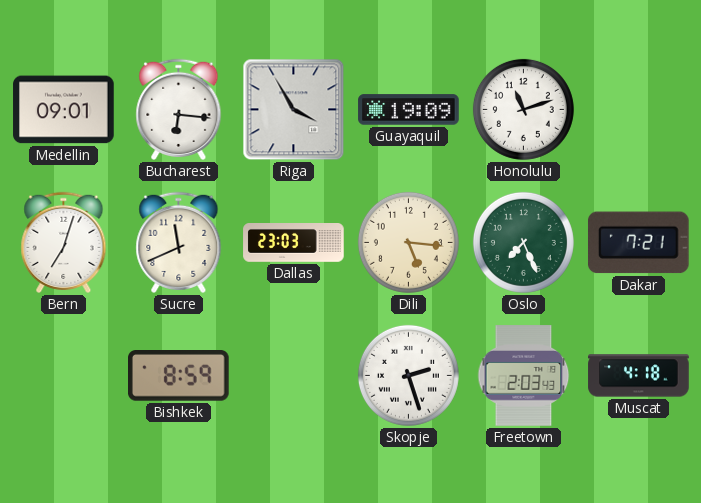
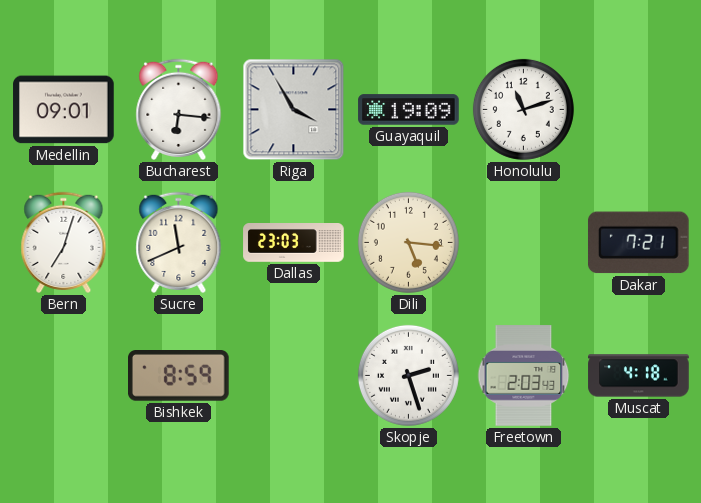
Oslo: 7:26 -> none (523, 242)
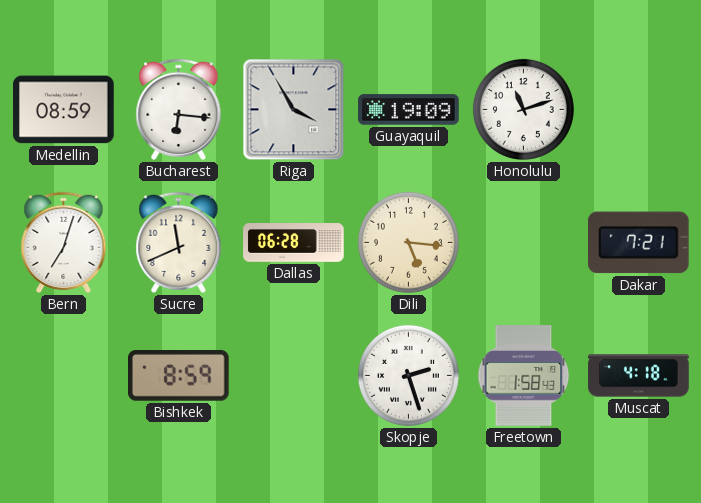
Medellin: 09:01 -> 08:59 (64, 110)
Dallas: 23:03 -> 06:28 (294, 243)
Freetown: 2:03 -> 1:58 (524, 376)
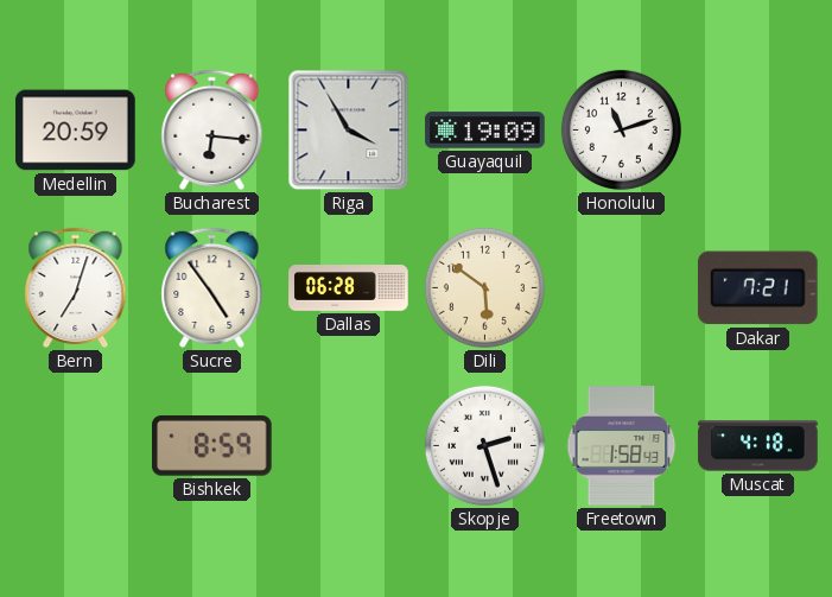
Medellin: 08:59 -> 20:59 (76, 131)
Sucre: 11:41 -> 4:54 (212, 287)
Dili: 5:16 -> 5:51 (484, 287)
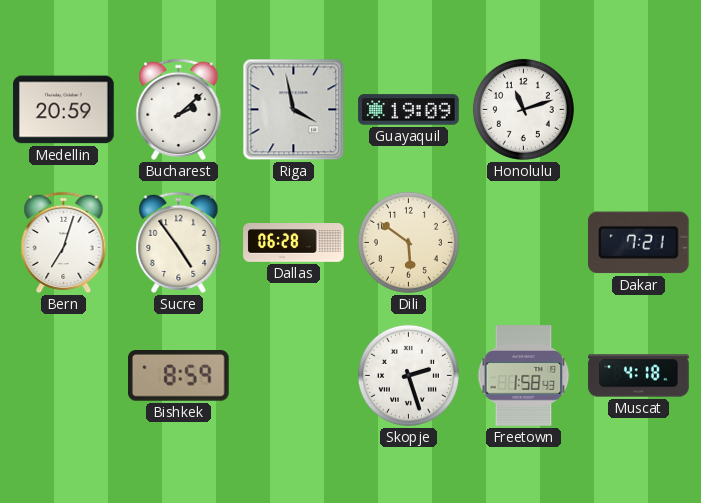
Bucharest: 6:16 -> 2:08 (179, 109)
Riga: 3:55 -> 3:58 (294, 110)
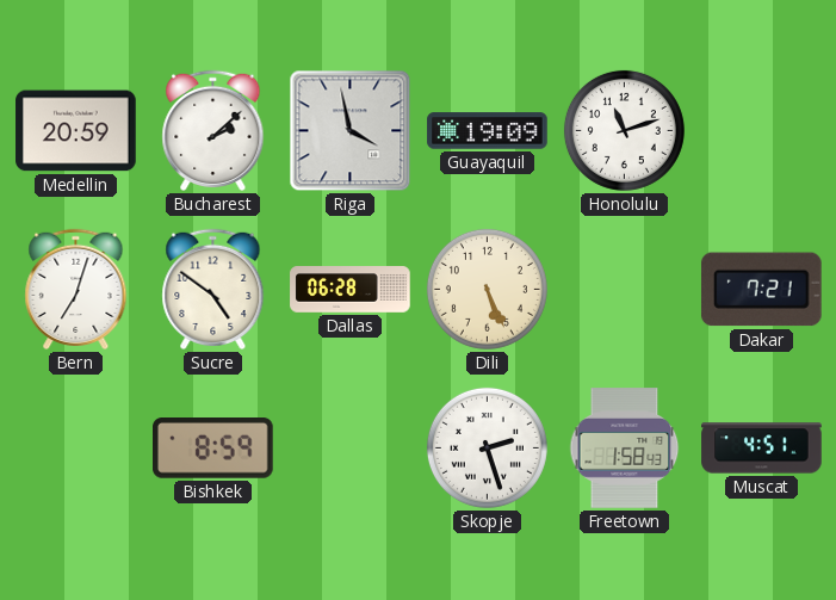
Sucre: 4:54 -> 4:51 (213, 289)
Dili: 5:51 -> 5:26 (487, 289)
Muscat: 4:18 -> 4:51 (762, 449)
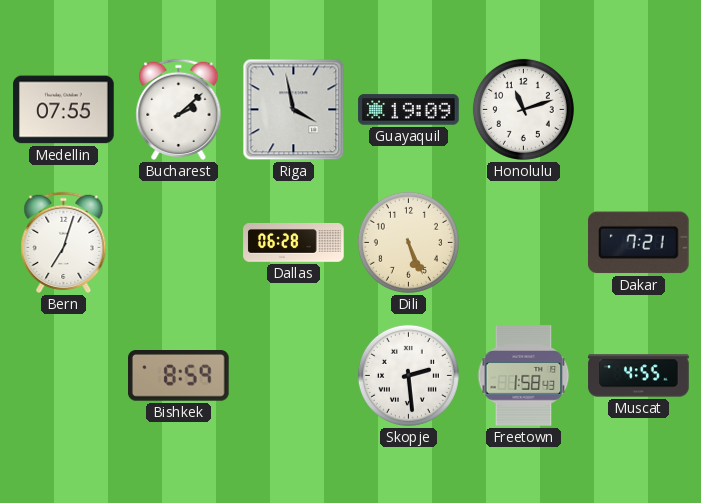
Medellin: 20:59 -> 07:55 (64, 110)
Sucre: 4:51 -> none (213, 289)
Skopje: 2:27 -> 2:29 (408, 375)
Muscat: 4:51 -> 4:55 (639, 376)
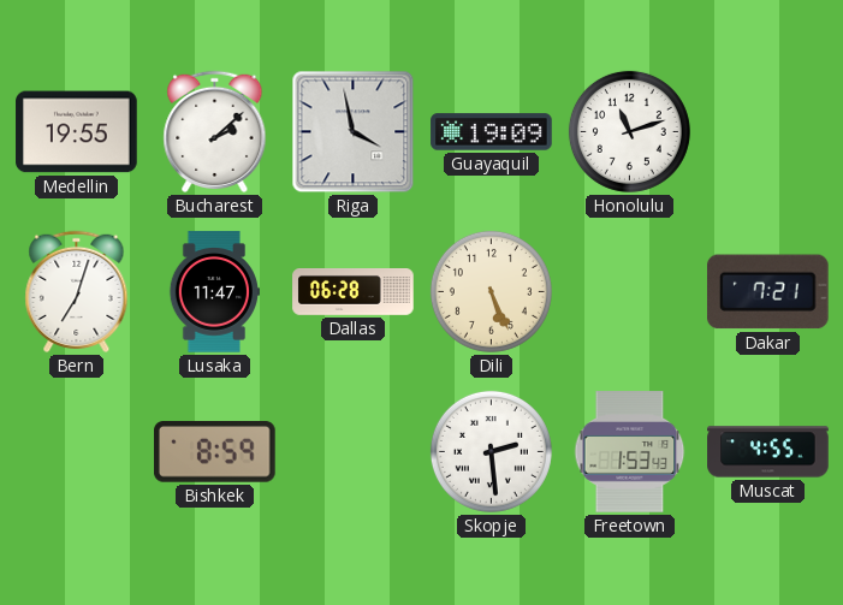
Medellin: 07:55 -> 19:55 (77, 132)
Lusaka: none -> 11:47 (213, 292)
Freetown: 1:58 -> 1:53 (630, 452)
